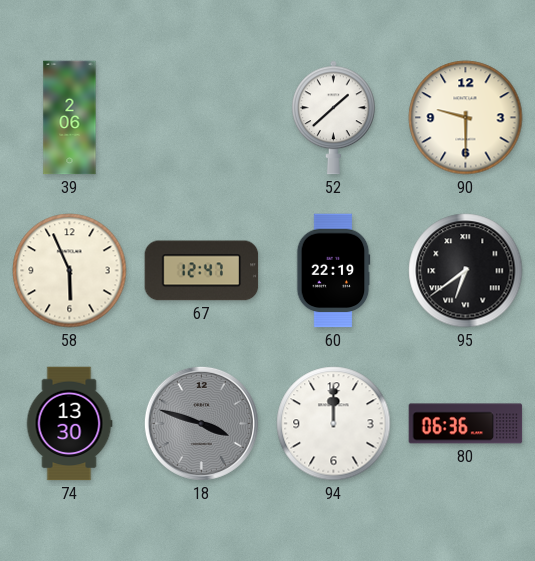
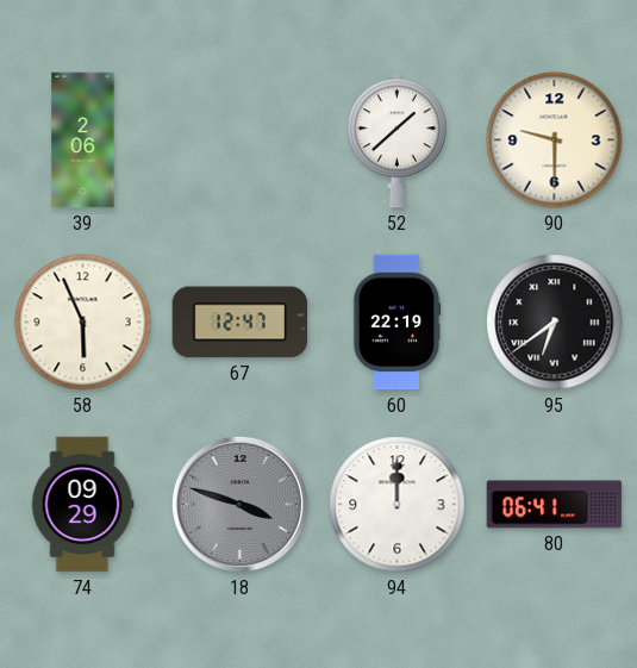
74: 13:30 -> 09:29 (82, 505)
80: 06:36 -> 06:41 (555, 505)
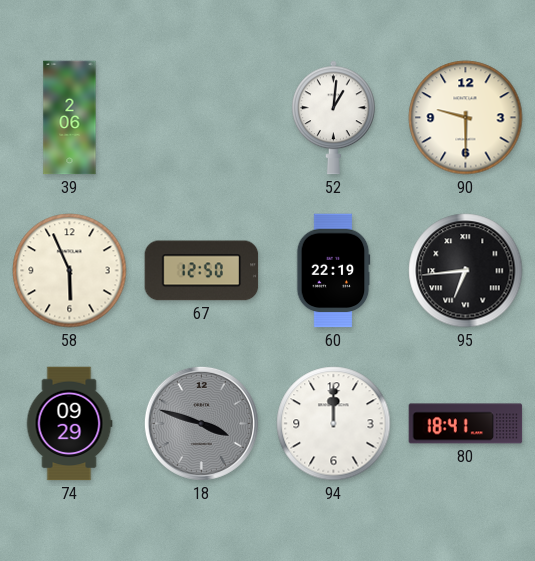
52: 1:38 -> 1:01 (334, 118)
67: 12:47 -> 12:50 (202, 271)
95: 6:39 -> 6:44 (466, 271)
80: 06:41 -> 18:41 (466, 424)
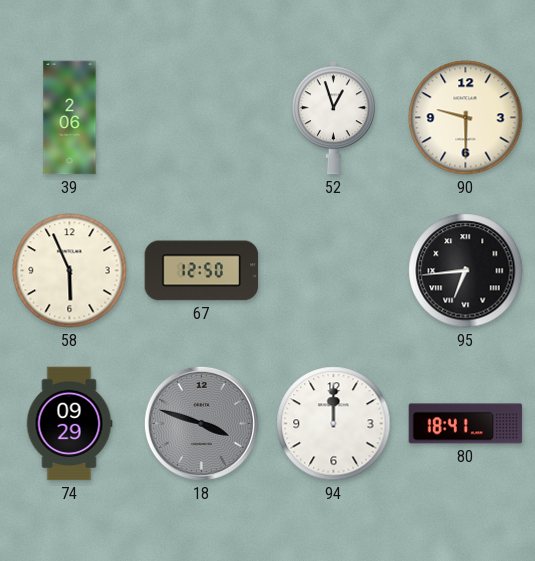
52: 1:01 -> 12:57 (334, 118)
60: 22:19 -> none (333, 271)
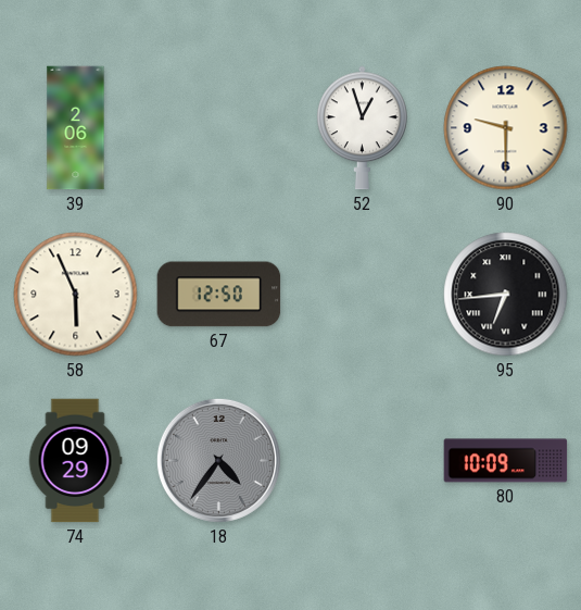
18: 3:48 -> 4:36 (218, 460)
94: 12:00 -> none (334, 424)
80: 18:41 -> 10:09 (506, 461)
